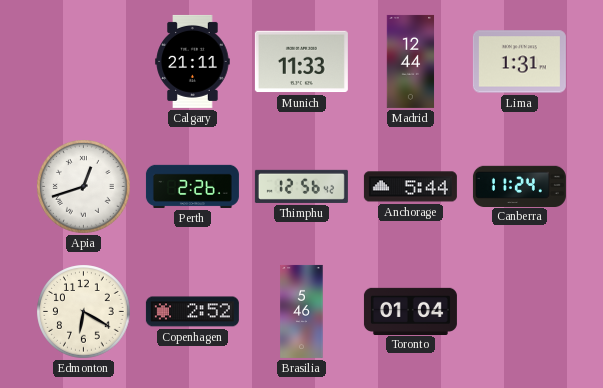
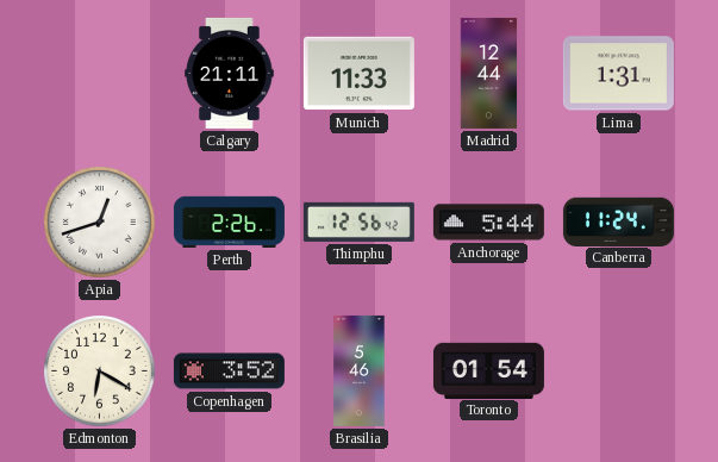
Copenhagen: 2:52 -> 3:52 (229, 372)
Toronto: 01:04 -> 01:54 (488, 370)
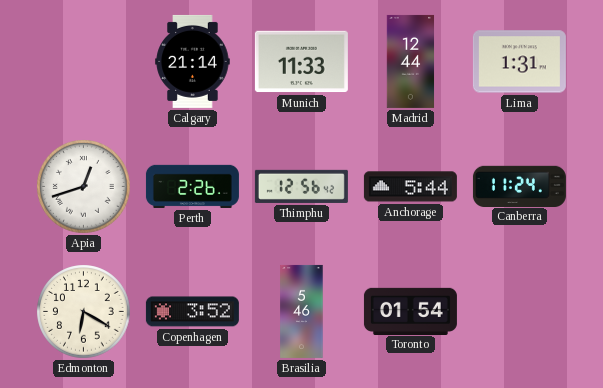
Calgary: 21:11 -> 21:14 (193, 61)
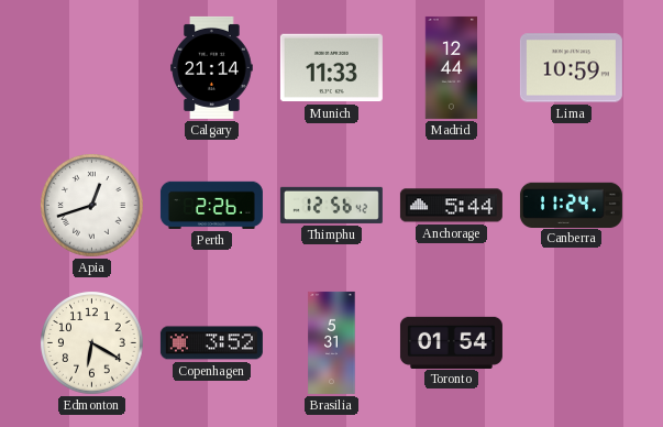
Lima: 1:31 -> 10:59 (571, 68)
Brasilia: 5:46 -> 5:31 (332, 342)
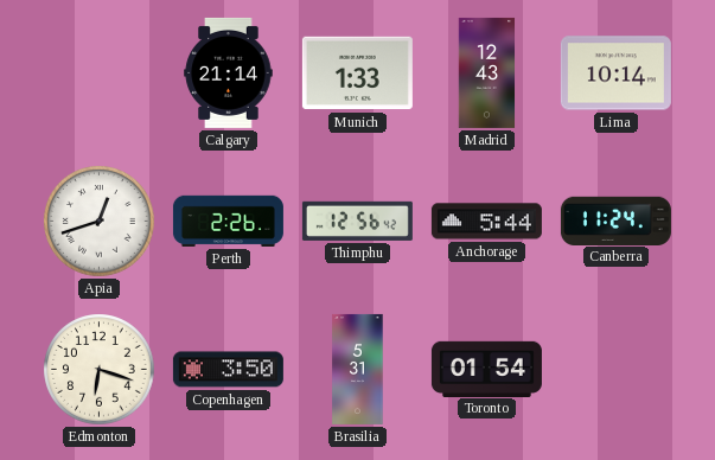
Munich: 11:33 -> 1:33 (357, 74)
Madrid: 12:44 -> 12:43 (487, 72)
Lima: 10:59 -> 10:14 (615, 74)
Edmonton: 6:20 -> 6:18 (100, 370)
Copenhagen: 3:52 -> 3:50 (228, 370)
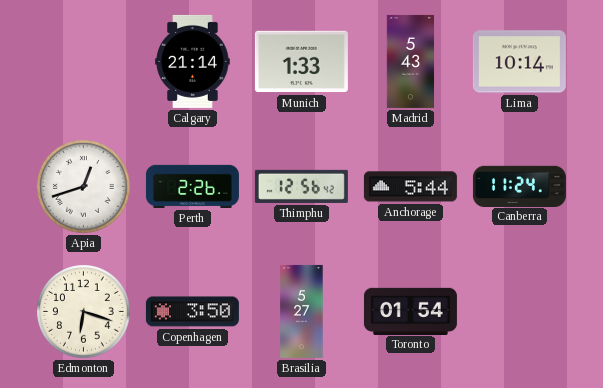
Madrid: 12:43 -> 5:43 (411, 61)
Brasilia: 5:31 -> 5:27 (302, 311)
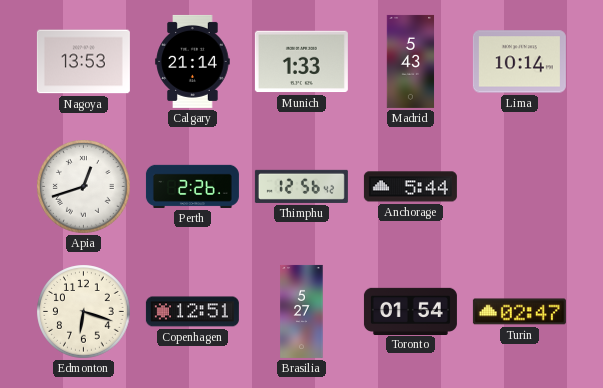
Nagoya: none -> 13:53 (83, 62)
Canberra: 11:24 -> none (519, 186)
Copenhagen: 3:50 -> 12:51 (192, 312)
Turin: none -> 02:47 (519, 312)
